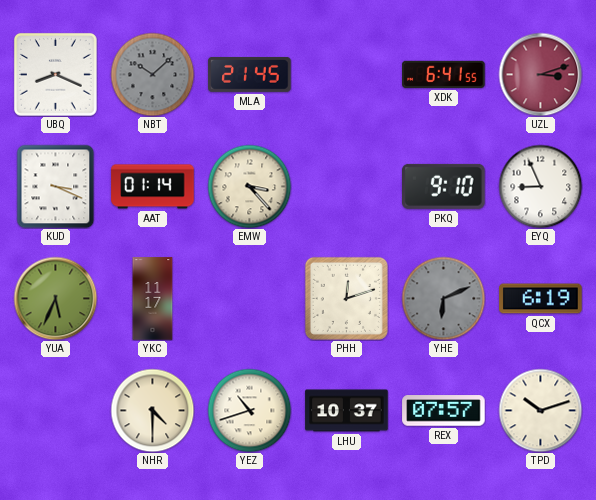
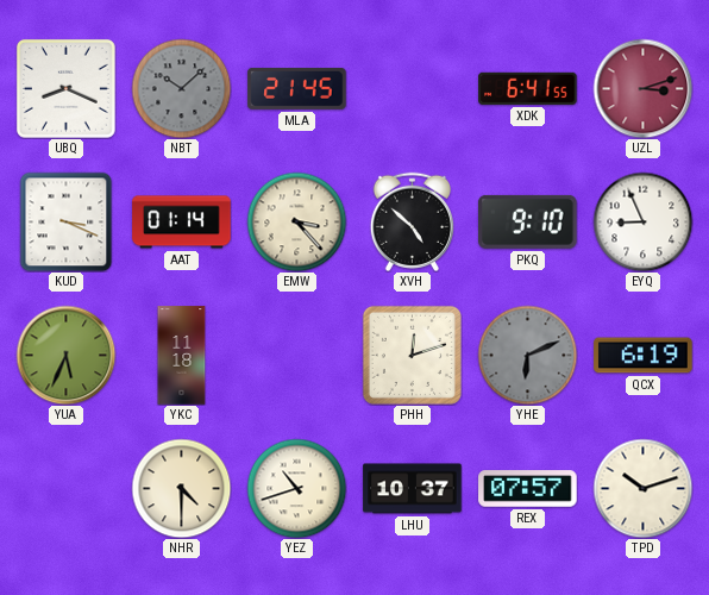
XVH: none -> 4:52 (412, 221)
YKC: 11:17 -> 11:18 (182, 356)
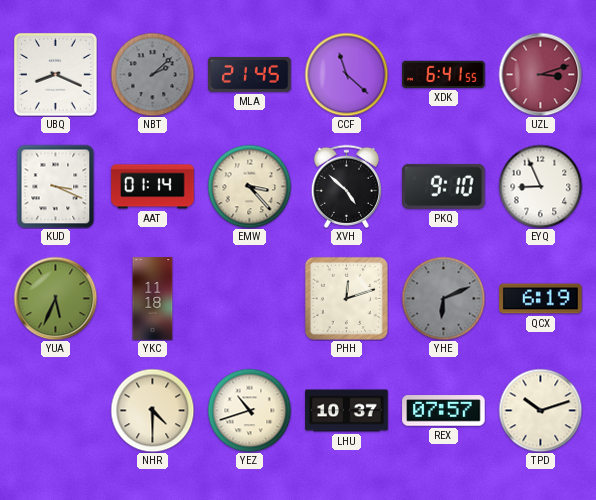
NBT: 10:08 -> 2:08 (152, 74)
CCF: none -> 11:22 (346, 74)
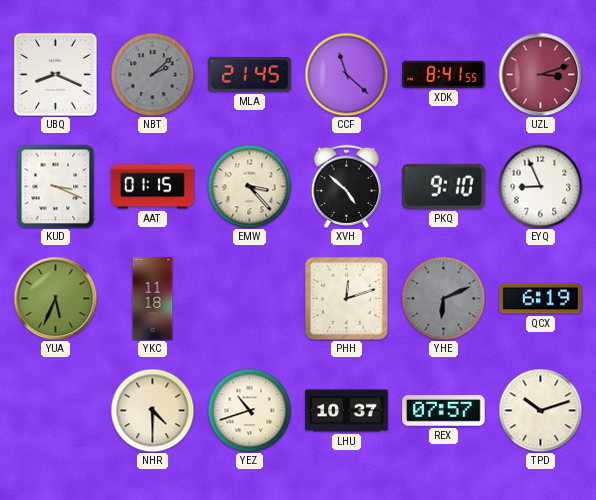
XDK: 6:41 -> 8:41 (444, 74)
AAT: 01:14 -> 01:15 (153, 187)
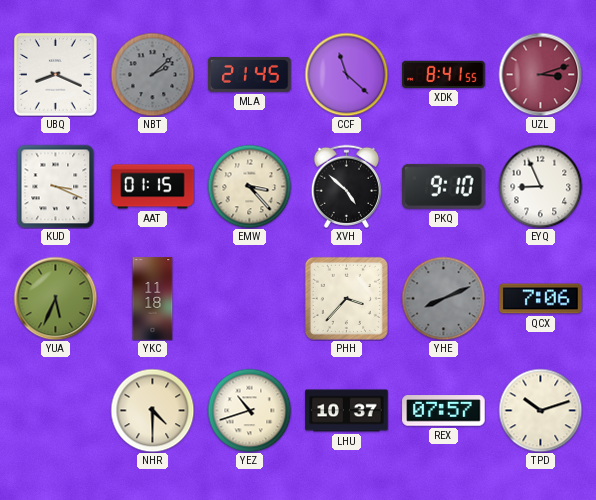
PHH: 12:12 -> 3:37 (346, 298)
YHE: 6:11 -> 8:11 (443, 298)
QCX: 6:19 -> 7:06 (541, 299)
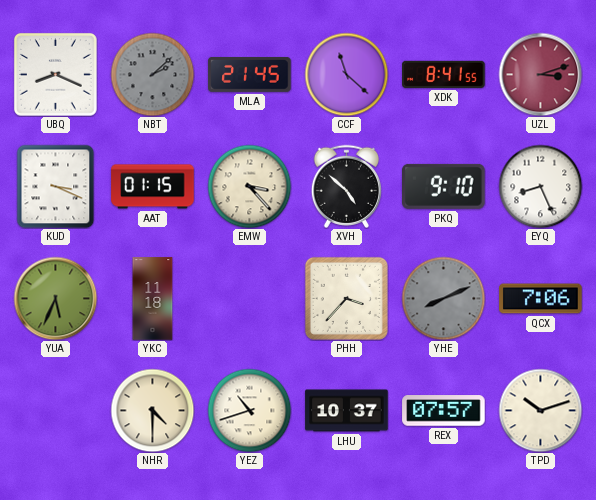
EYQ: 8:56 -> 8:26 (540, 186)
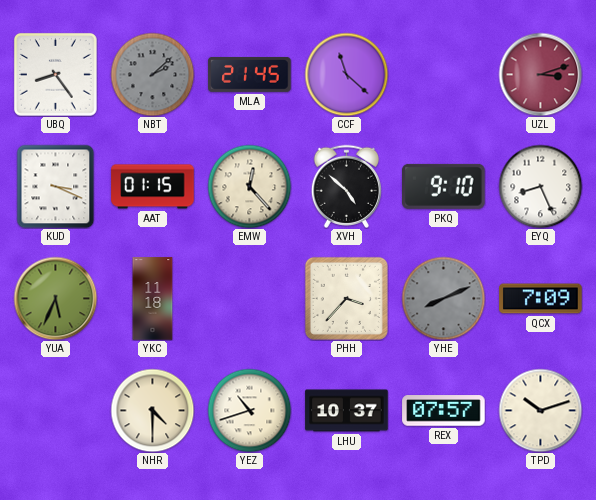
UBQ: 8:19 -> 8:24 (55, 74)
XDK: 8:41 -> none (444, 74)
EMW: 3:23 -> 12:23 (249, 186)
QCX: 7:06 -> 7:09 (541, 299)
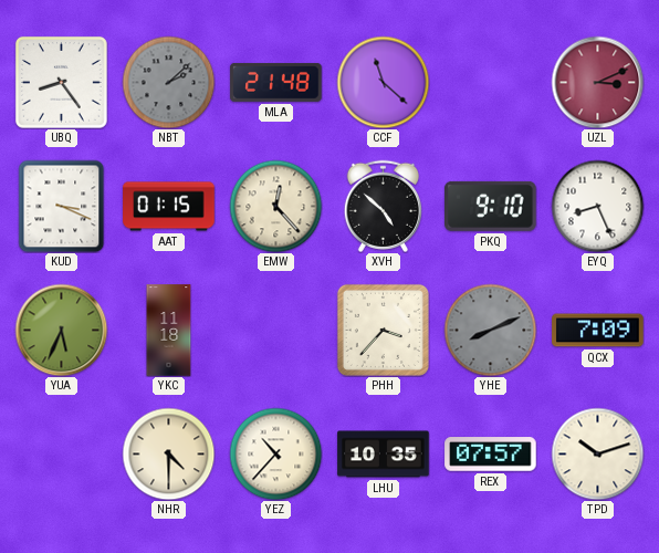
MLA: 21:45 -> 21:48 (276, 82)
UZL: 3:12 -> 3:11 (597, 82)
YEZ: 10:42 -> 10:37 (275, 453)
LHU: 10:37 -> 10:35 (384, 455)
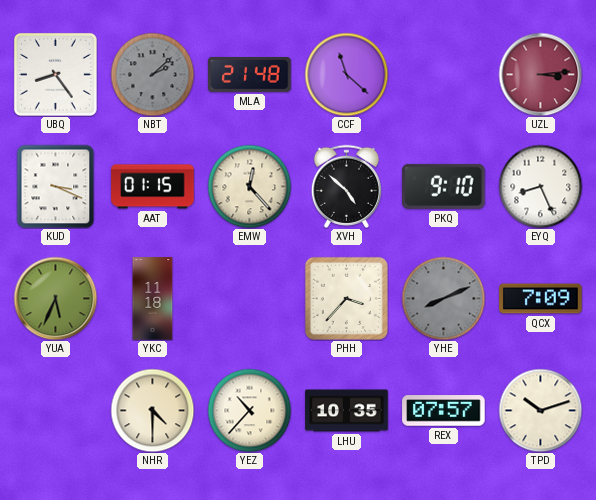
UZL: 3:11 -> 3:14 (540, 74)
